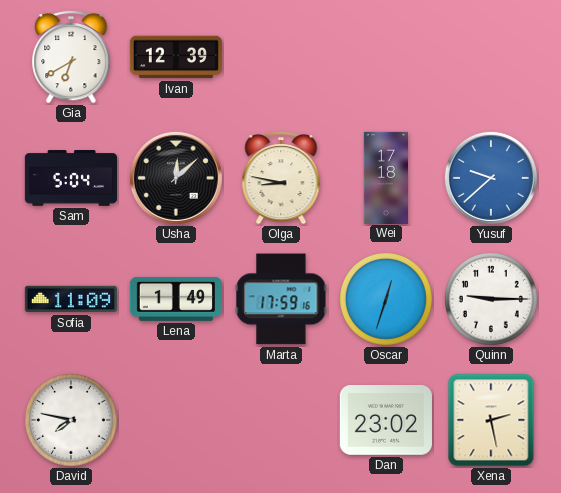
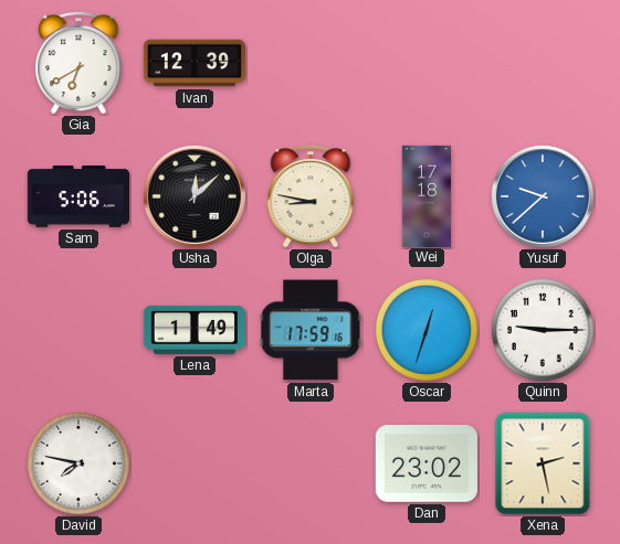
Sam: 5:04 -> 5:06 (77, 196)
Sofia: 11:09 -> none (71, 299)
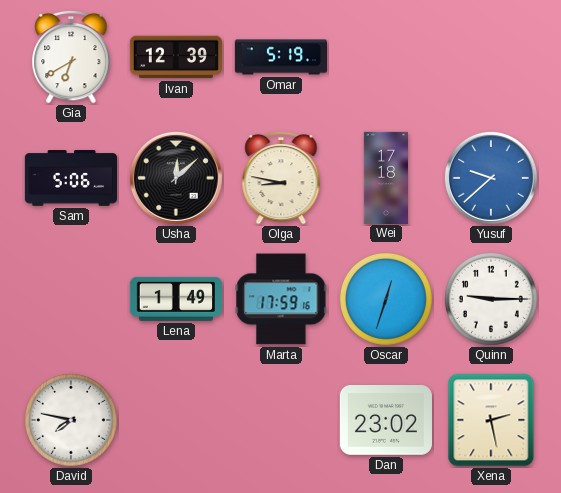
Omar: none -> 5:19 (280, 57)
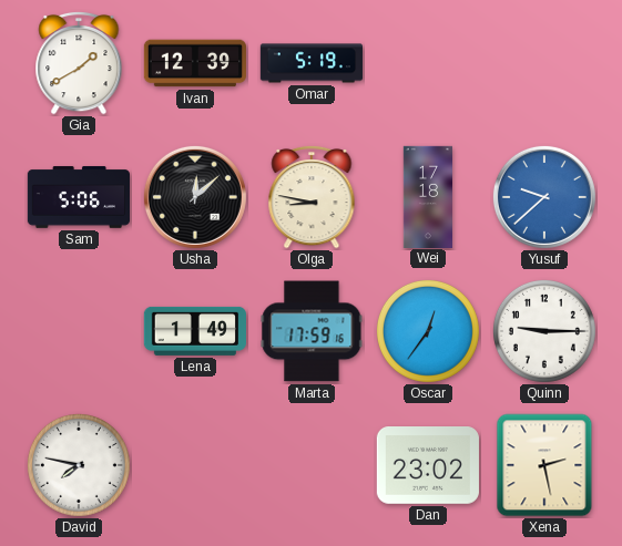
Gia: 6:40 -> 1:40 (79, 63)
Oscar: 12:33 -> 12:36 (428, 331)
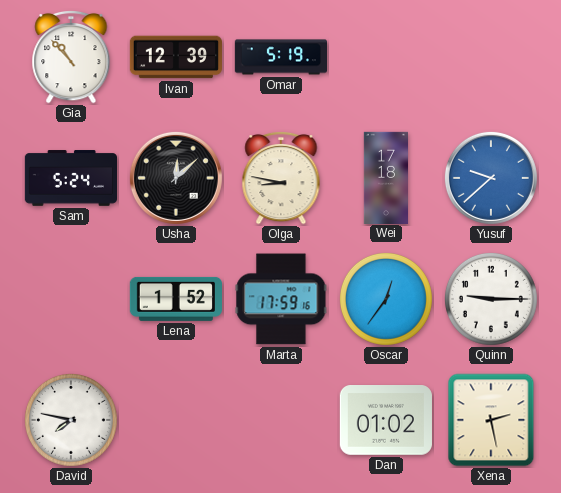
Gia: 1:40 -> 10:53 (71, 57)
Sam: 5:06 -> 5:24 (70, 178)
Lena: 1:49 -> 1:52 (176, 299)
Dan: 23:02 -> 01:02 (386, 421)
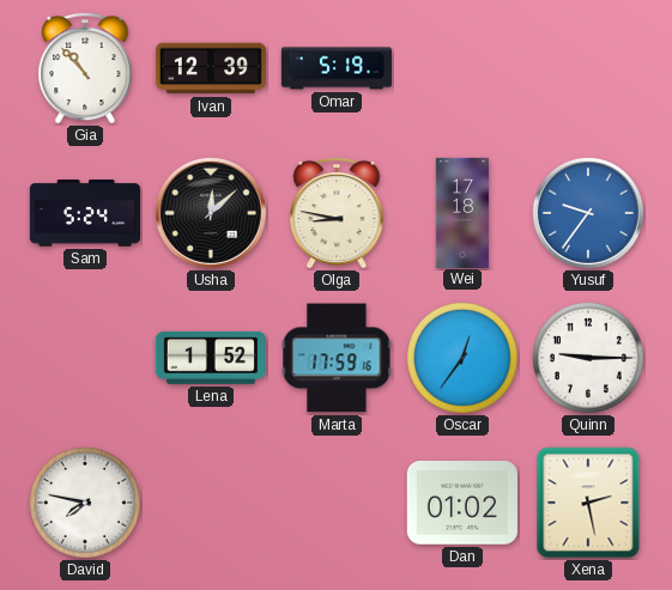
Yusuf: 9:38 -> 9:36 (588, 213)
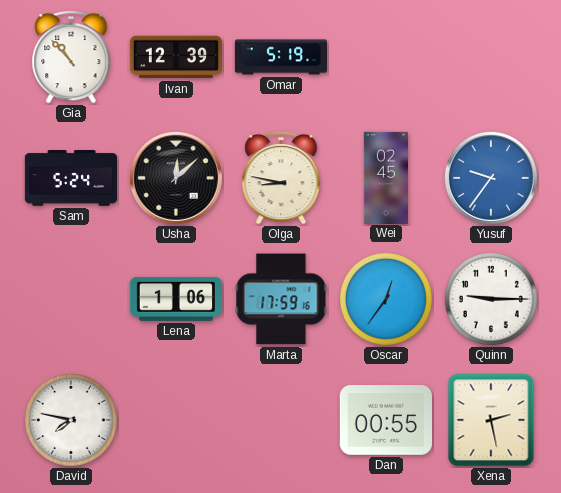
Wei: 17:18 -> 02:45 (385, 177)
Lena: 1:52 -> 1:06 (176, 299)
Dan: 01:02 -> 00:55 (386, 421)
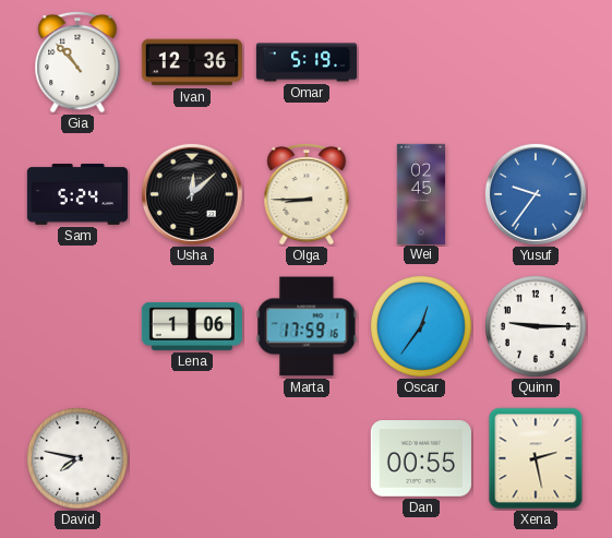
Ivan: 12:39 -> 12:36 (192, 62)
Olga: 8:47 -> 8:45 (307, 194)
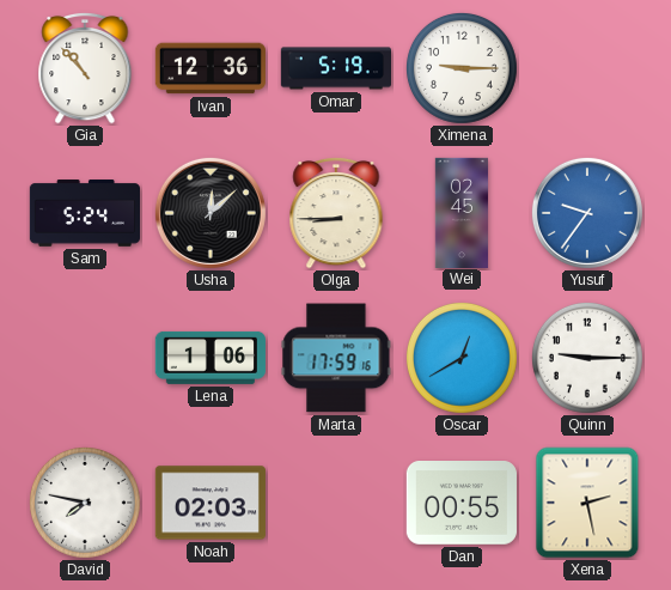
Ximena: none -> 9:15 (462, 68)
Oscar: 12:36 -> 12:40 (462, 358)
Noah: none -> 02:03 (211, 503)
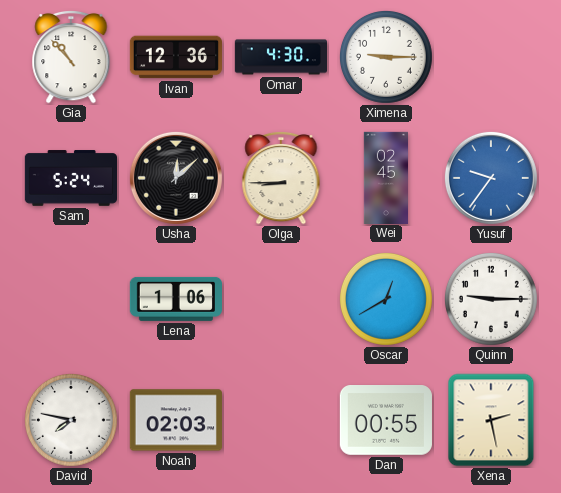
Omar: 5:19 -> 4:30 (280, 57)
Marta: 17:59 -> none (336, 358)
